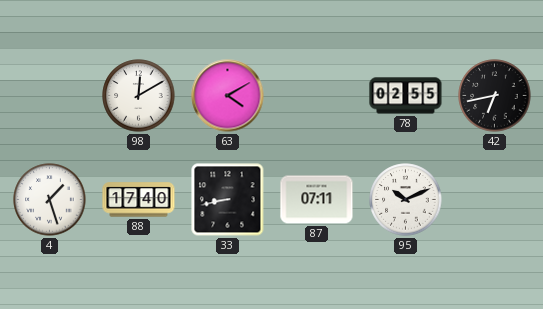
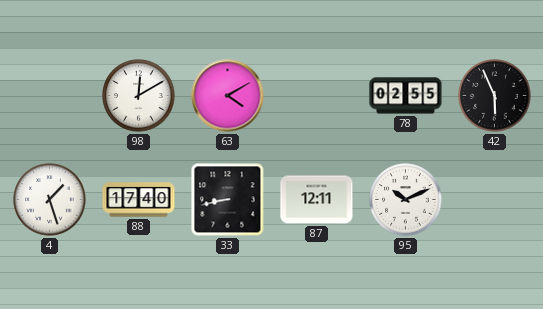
42: 6:43 -> 5:56 (495, 96)
87: 07:11 -> 12:11 (317, 200)
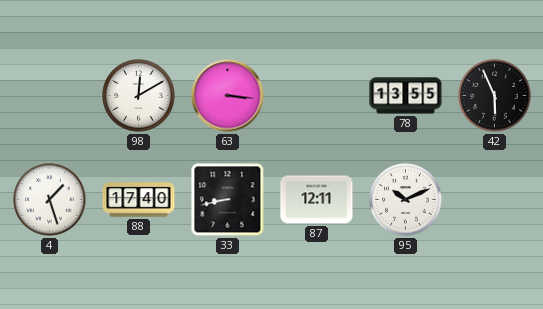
63: 4:10 -> 3:16 (228, 96)
78: 02:55 -> 13:55 (406, 96)
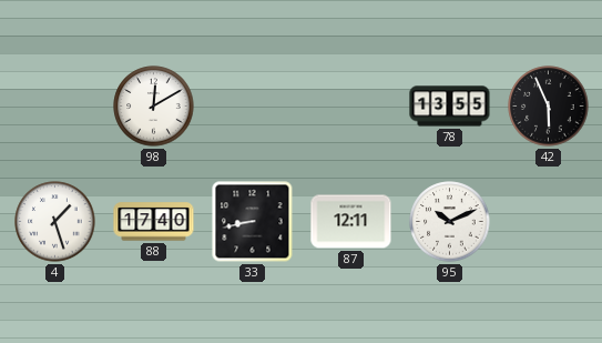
63: 3:16 -> none (228, 96)
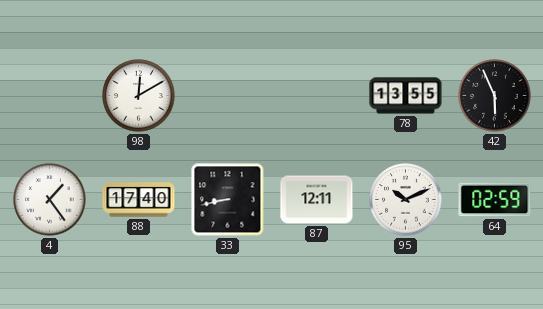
4: 1:27 -> 1:24 (50, 200)
64: none -> 02:59 (495, 200)
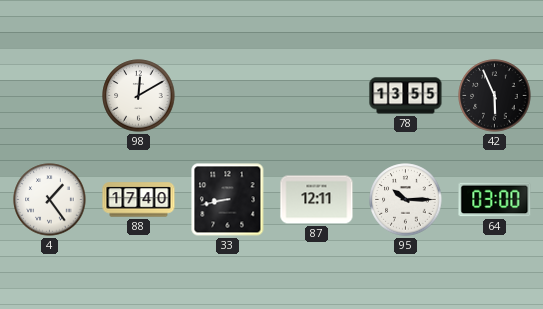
95: 10:11 -> 10:15 (406, 200)
64: 02:59 -> 03:00 (495, 200)
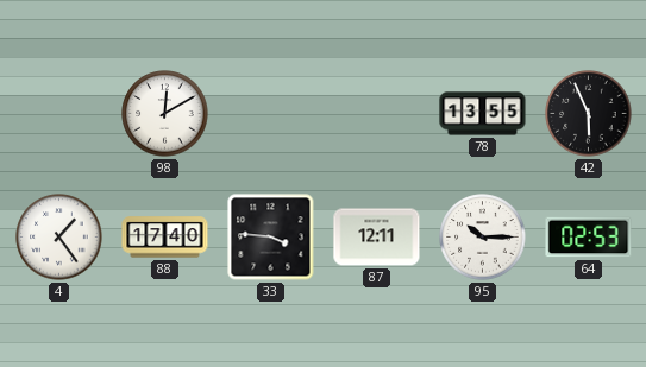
33: 8:43 -> 3:46 (271, 238)
64: 03:00 -> 02:53 (589, 238)
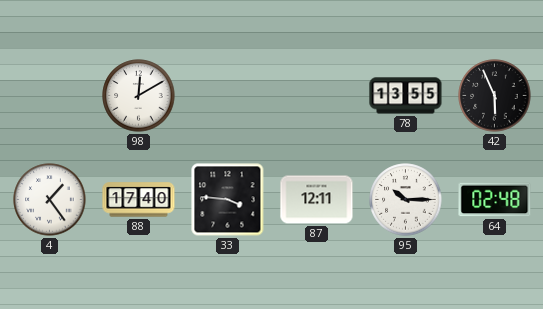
64: 02:53 -> 02:48 (495, 200)
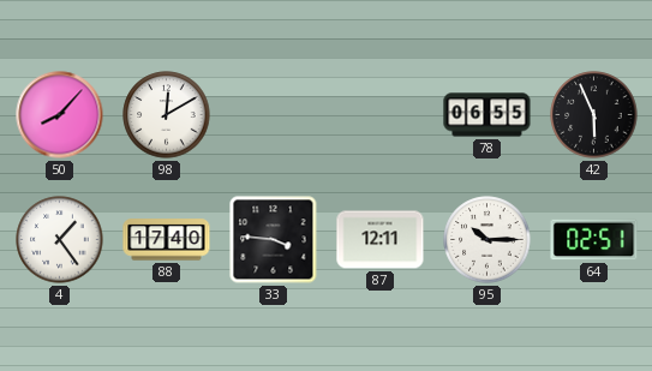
50: none -> 8:07 (60, 115)
78: 13:55 -> 06:55 (487, 115)
64: 02:48 -> 02:51 (594, 240)
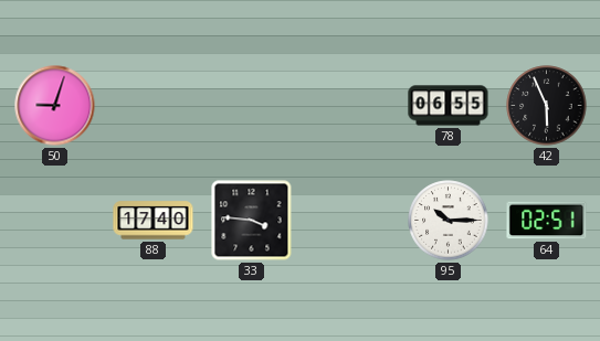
50: 8:07 -> 9:03 (55, 106)
98: 12:10 -> none (167, 115)
4: 1:24 -> none (60, 240)
87: 12:11 -> none (381, 240)
